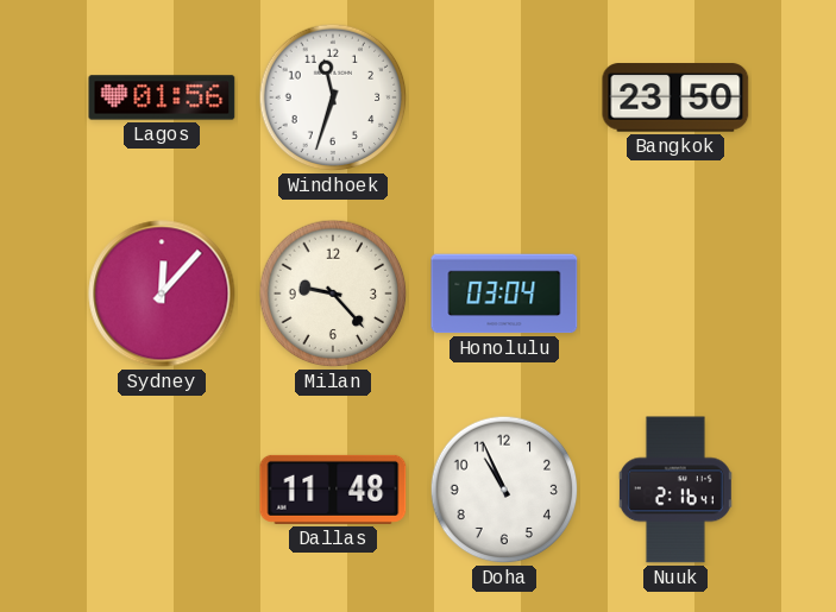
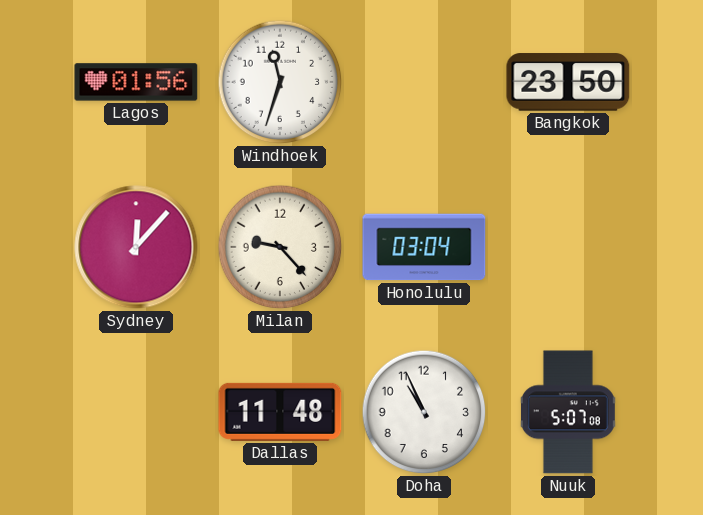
Nuuk: 2:16 -> 5:07 (568, 412)
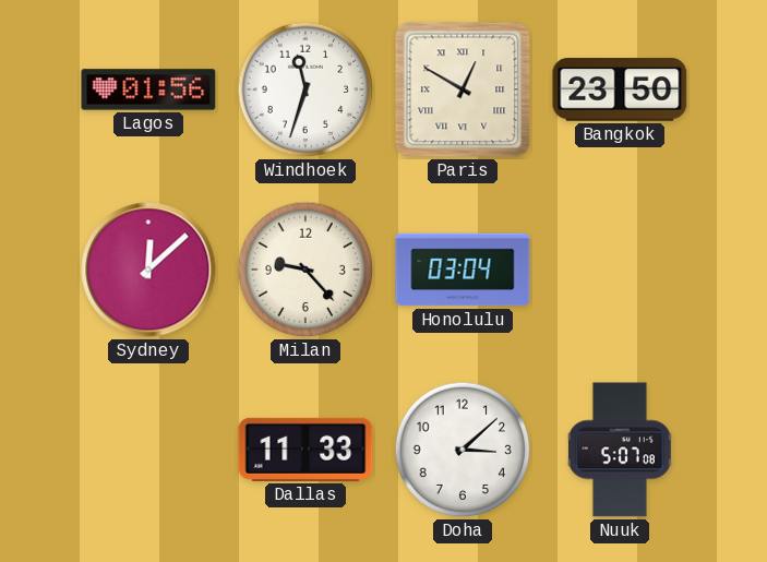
Paris: none -> 12:50 (463, 89)
Sydney: 12:07 -> 12:08 (148, 270)
Dallas: 11:48 -> 11:33 (305, 450)
Doha: 10:56 -> 3:08 (463, 450)
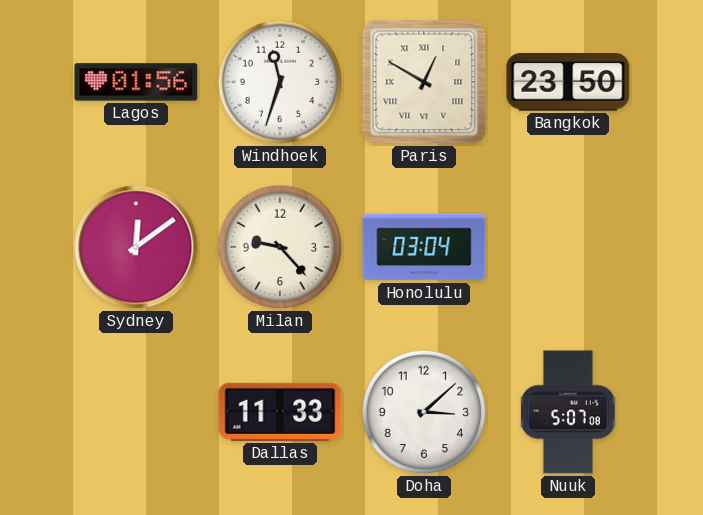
Sydney: 12:08 -> 12:09 (136, 247)
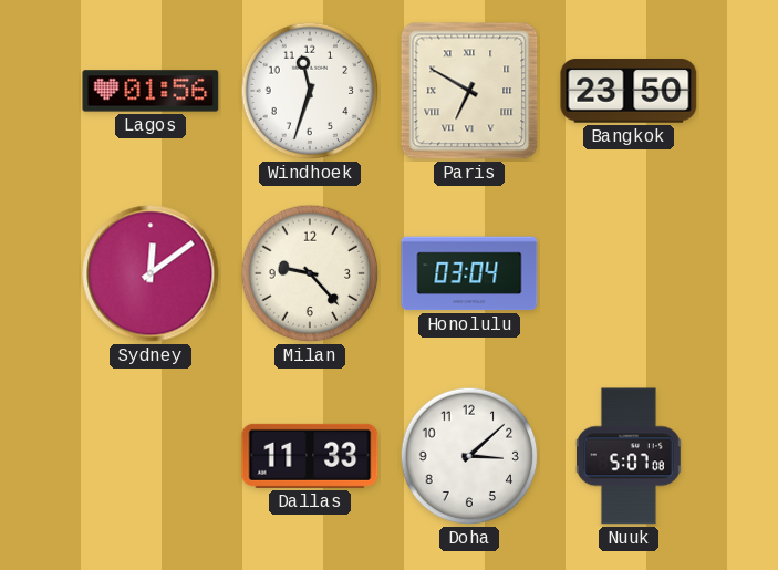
Paris: 12:50 -> 6:50 (469, 91)
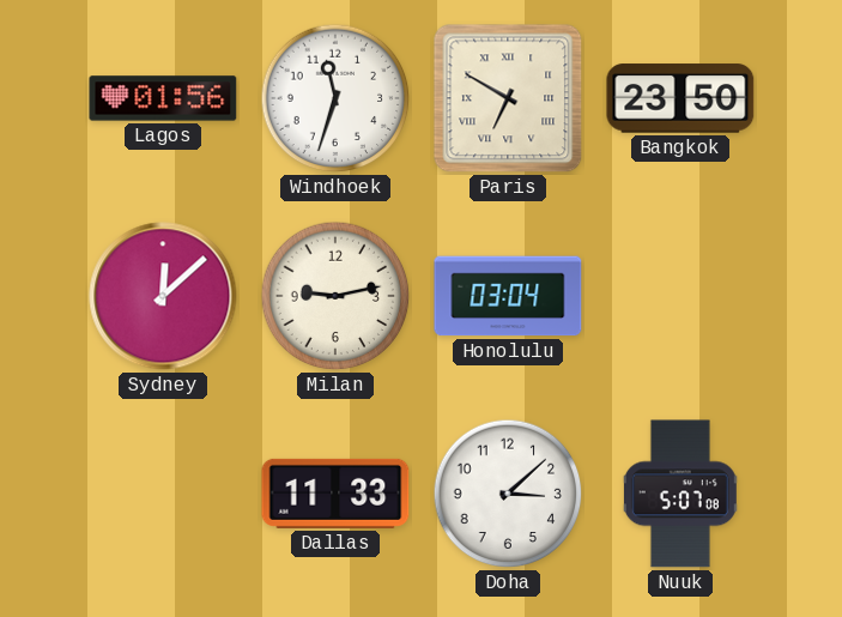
Sydney: 12:09 -> 12:08 (163, 296)
Milan: 9:23 -> 9:13 (335, 296)
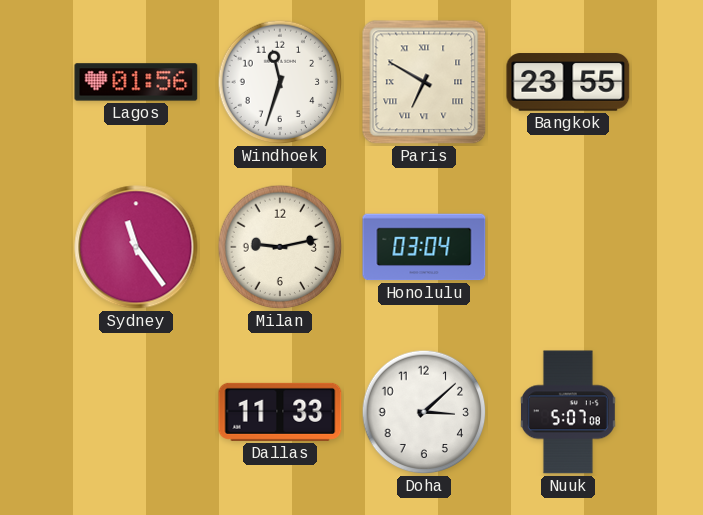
Bangkok: 23:50 -> 23:55 (568, 82)
Sydney: 12:08 -> 11:24 (136, 247)
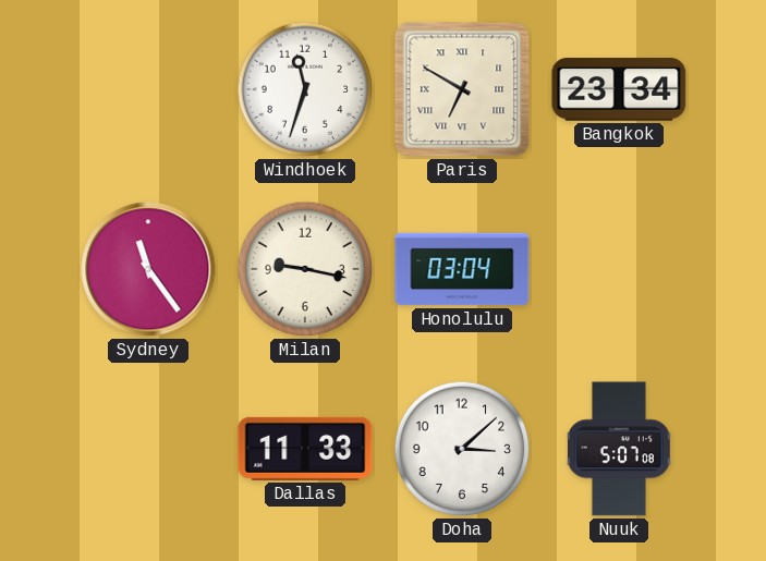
Lagos: 01:56 -> none (136, 82)
Bangkok: 23:55 -> 23:34 (619, 89)
Milan: 9:13 -> 9:17 (305, 269)
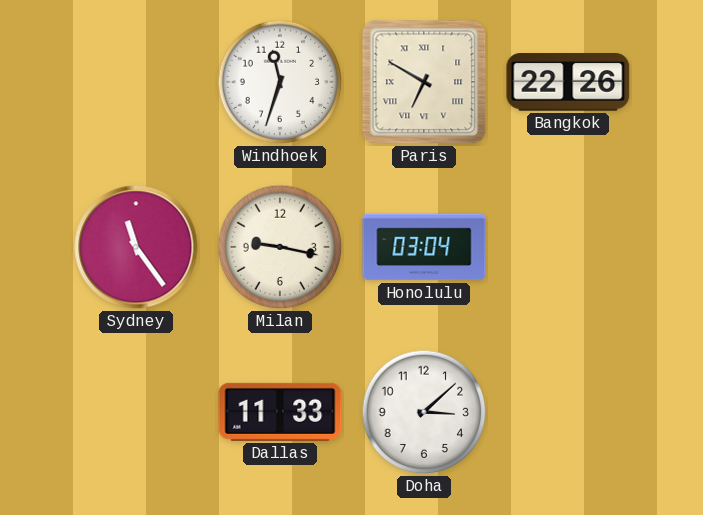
Bangkok: 23:34 -> 22:26 (568, 82)
Nuuk: 5:07 -> none (619, 449)
